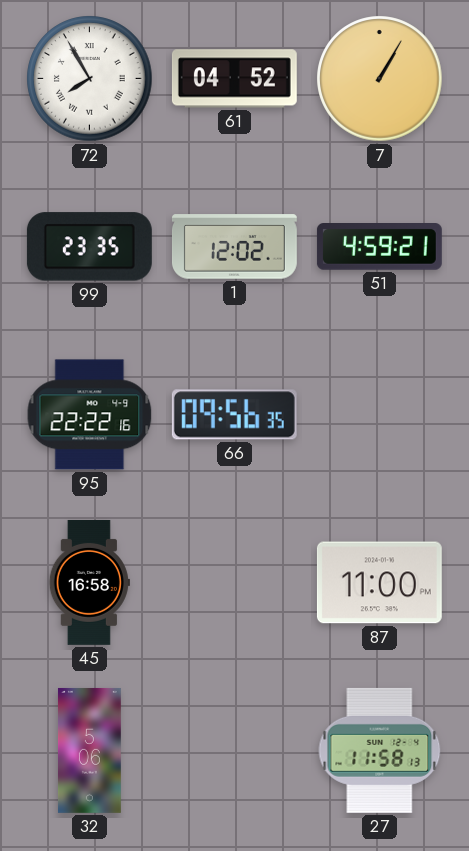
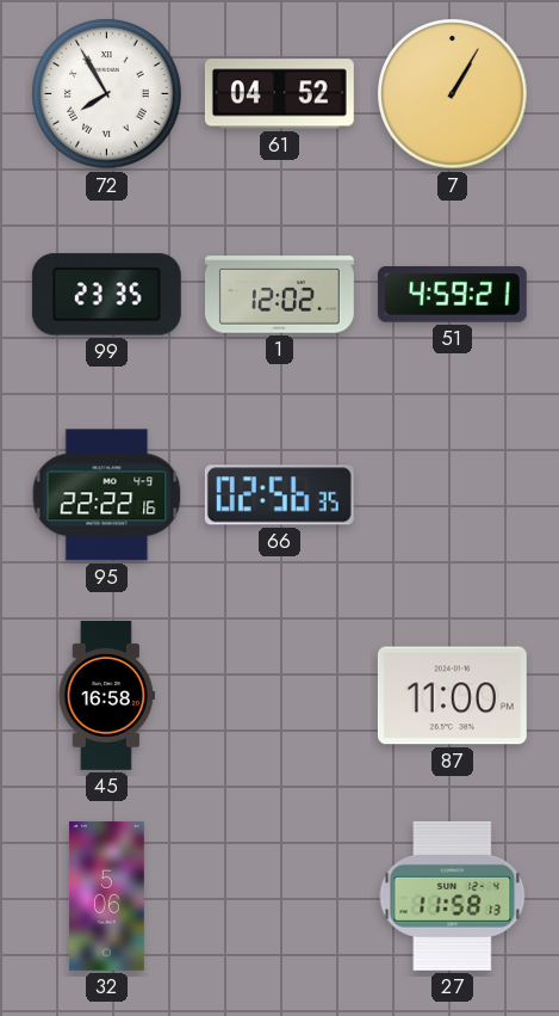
66: 09:56 -> 02:56 (279, 495)
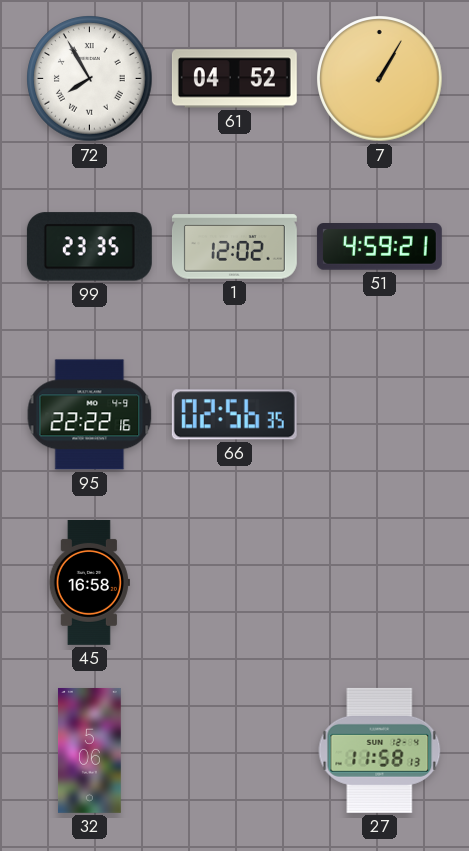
87: 11:00 -> none (452, 696)
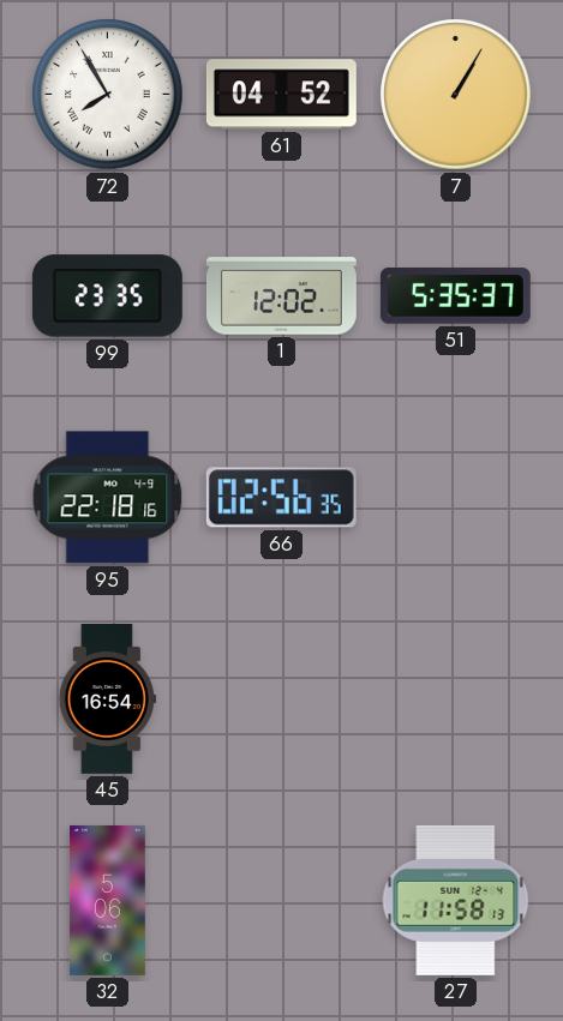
51: 4:59 -> 5:35 (455, 296)
95: 22:22 -> 22:18 (108, 498)
45: 16:58 -> 16:54 (107, 698)
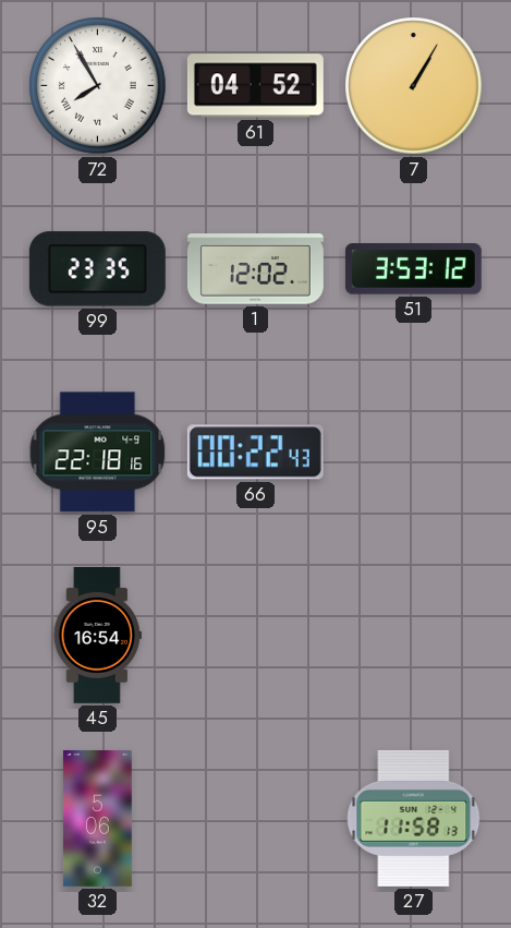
51: 5:35 -> 3:53 (413, 269)
66: 02:56 -> 00:22 (255, 453)
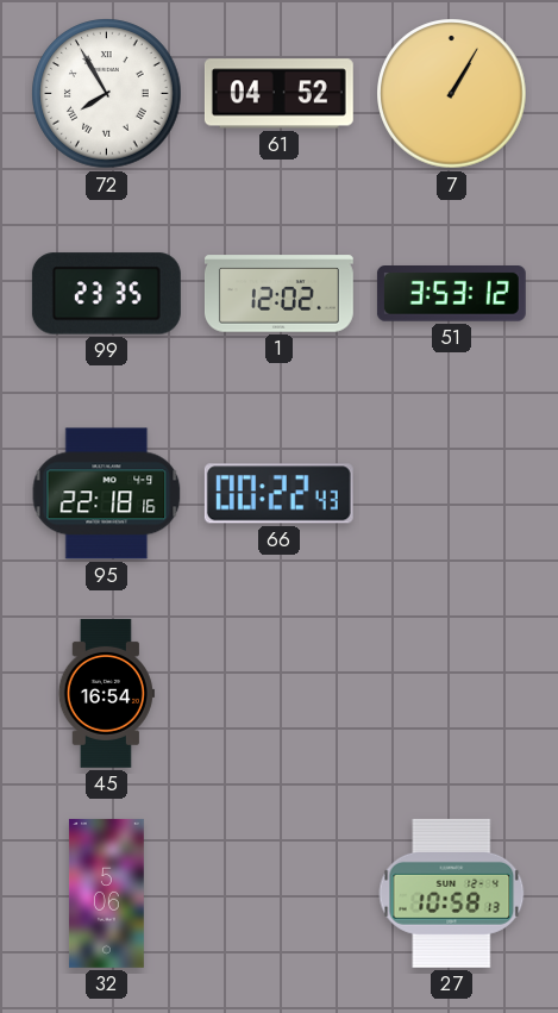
27: 11:58 -> 10:58 (452, 893)
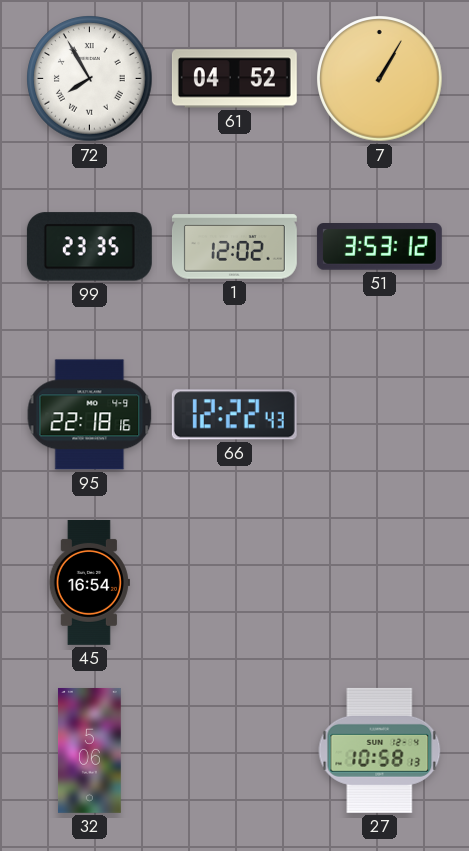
66: 00:22 -> 12:22 (234, 415)
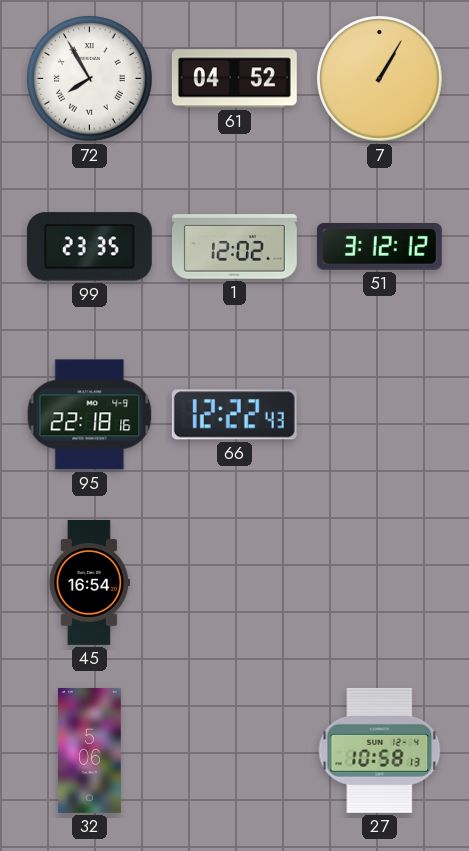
51: 3:53 -> 3:12 (379, 247)
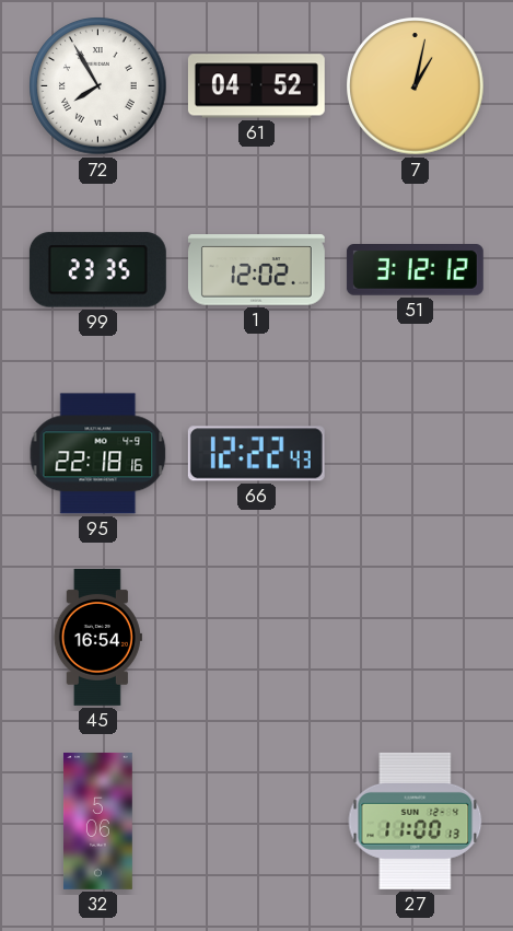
7: 1:05 -> 1:02 (416, 86)
27: 10:58 -> 11:00 (416, 821)
